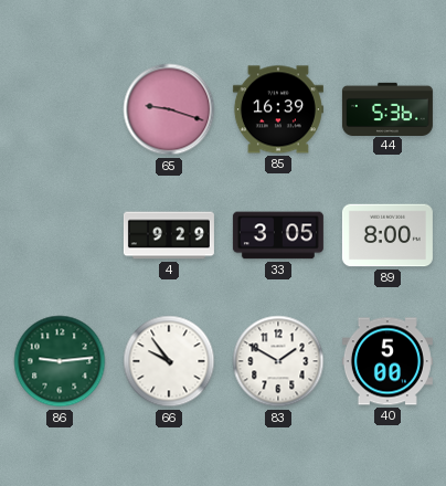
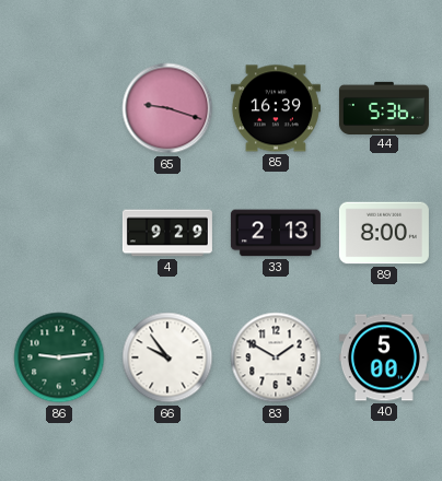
33: 3:05 -> 2:13 (276, 233)
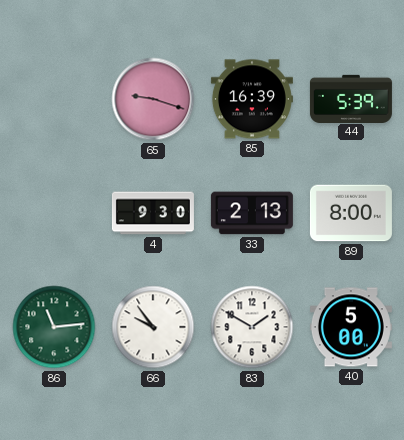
44: 5:36 -> 5:39 (351, 98)
4: 9:29 -> 9:30 (153, 213)
86: 9:14 -> 11:14 (54, 327)
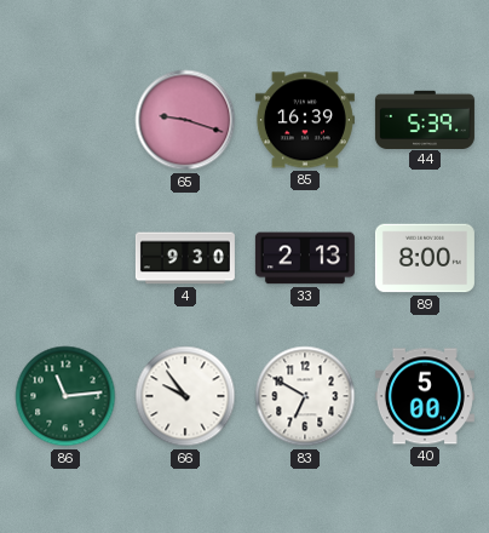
83: 1:50 -> 6:50 (305, 396)
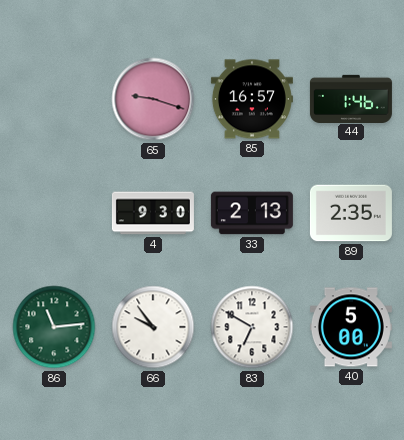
85: 16:39 -> 16:57 (252, 99)
44: 5:39 -> 1:46 (351, 98)
89: 8:00 -> 2:35 (351, 213)
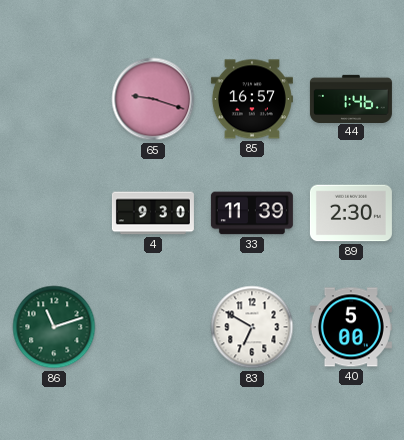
33: 2:13 -> 11:39 (252, 213)
89: 2:35 -> 2:30 (351, 213)
86: 11:14 -> 11:12 (54, 327)
66: 9:54 -> none (153, 327)
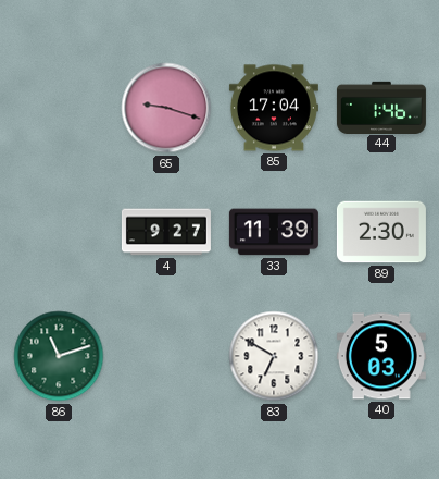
85: 16:57 -> 17:04 (274, 108)
4: 9:30 -> 9:27 (166, 232)
40: 5:00 -> 5:03 (381, 356)
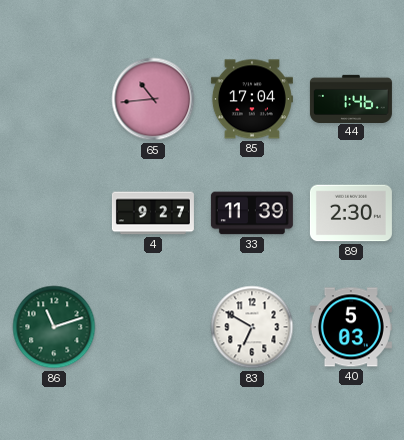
65: 9:18 -> 10:44 (153, 99)
